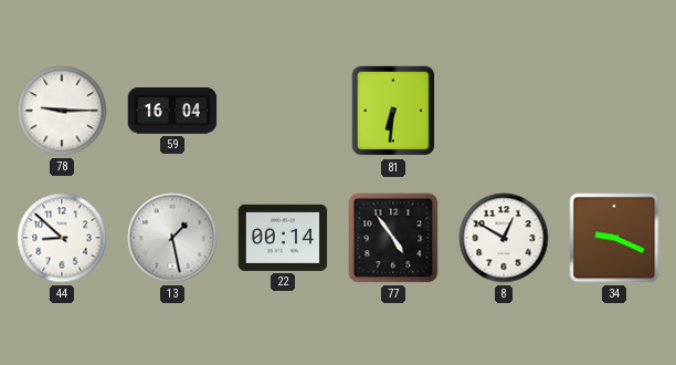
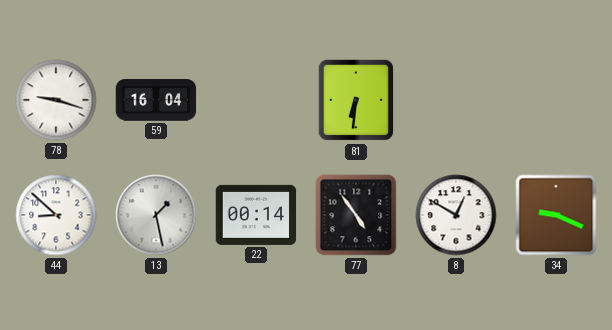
78: 9:15 -> 9:18 (56, 100)
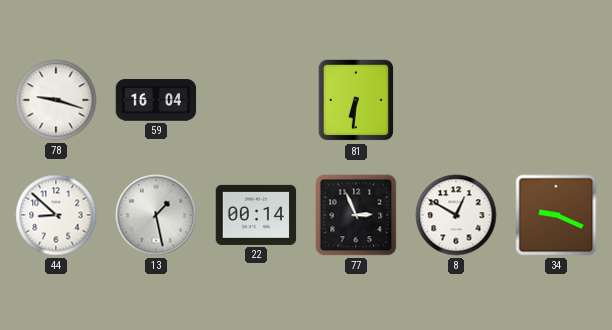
77: 4:54 -> 2:56 (356, 215)
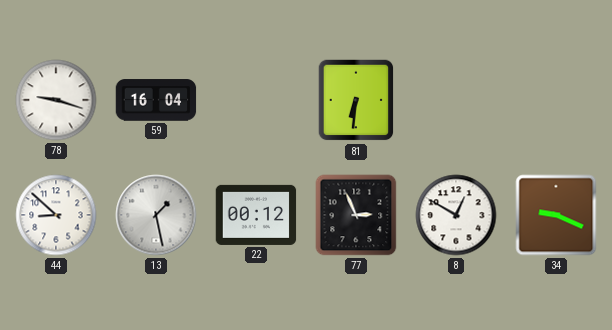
22: 00:14 -> 00:12 (256, 215)
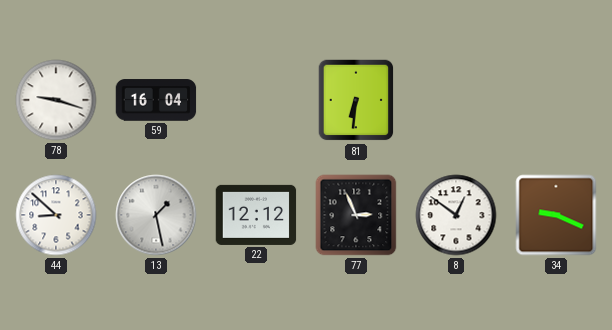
22: 00:12 -> 12:12 (256, 215)
8: 12:50 -> 12:51 (456, 215)
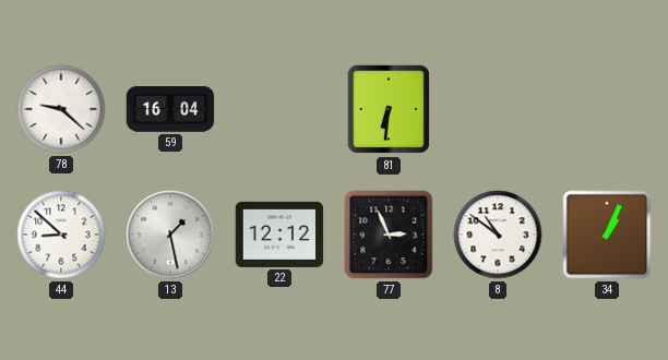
78: 9:18 -> 9:22 (61, 109)
8: 12:51 -> 10:51 (498, 235)
34: 9:19 -> 1:04 (607, 235)
